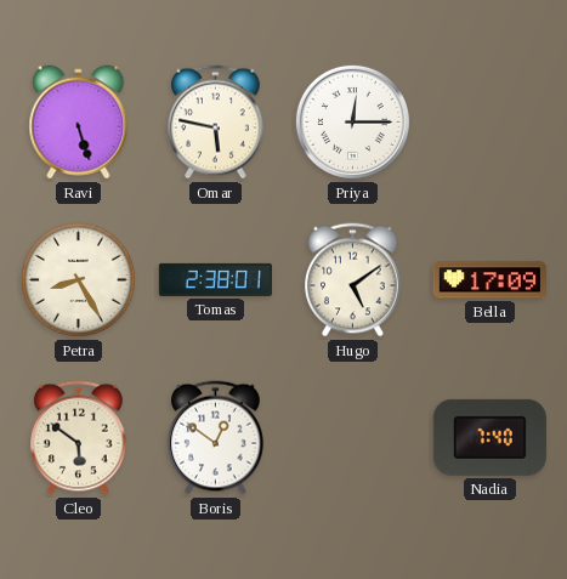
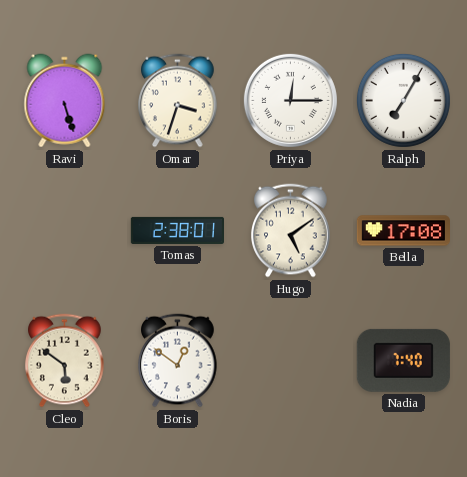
Omar: 5:47 -> 3:33 (178, 101)
Ralph: none -> 7:05 (403, 100)
Petra: 8:25 -> none (78, 279)
Bella: 17:09 -> 17:08 (403, 231)
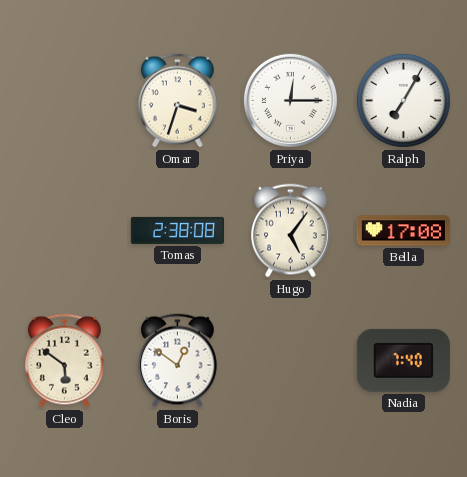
Ravi: 5:27 -> none (65, 101)
Tomas: 2:38:01 -> 2:38:08 (177, 230)
Hugo: 5:09 -> 5:06 (291, 231)
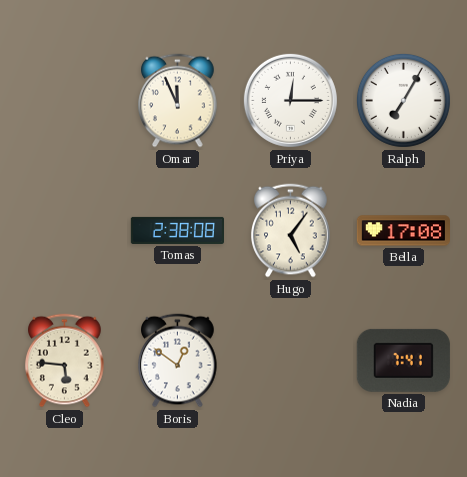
Omar: 3:33 -> 11:56 (178, 101)
Cleo: 5:51 -> 5:46 (65, 361)
Nadia: 7:40 -> 7:41 (403, 360)
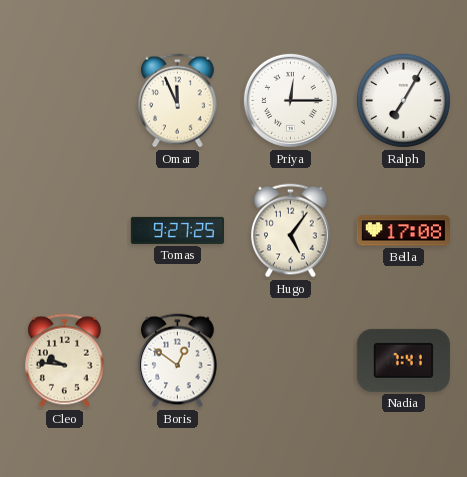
Tomas: 2:38 -> 9:27 (177, 230)
Cleo: 5:46 -> 9:46 (65, 361)
